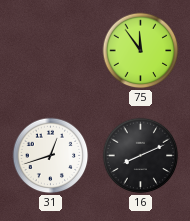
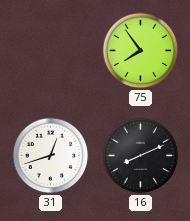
75: 11:54 -> 7:54 (141, 51)
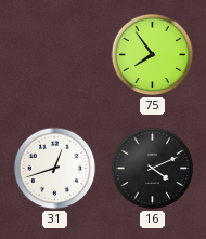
16: 8:11 -> 4:11 (153, 169)
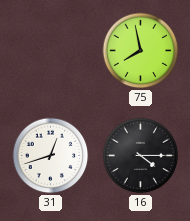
75: 7:54 -> 7:58 (141, 51)
16: 4:11 -> 4:15 (141, 156)
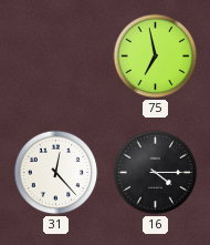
75: 7:58 -> 6:58 (156, 57)
31: 12:42 -> 12:23 (56, 173)
